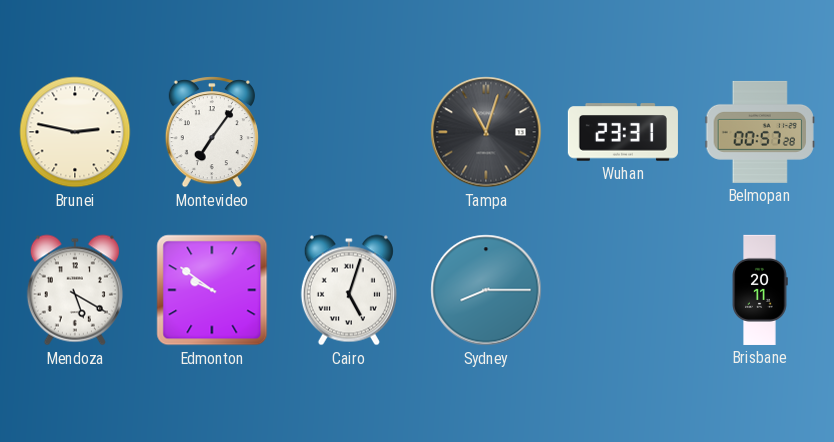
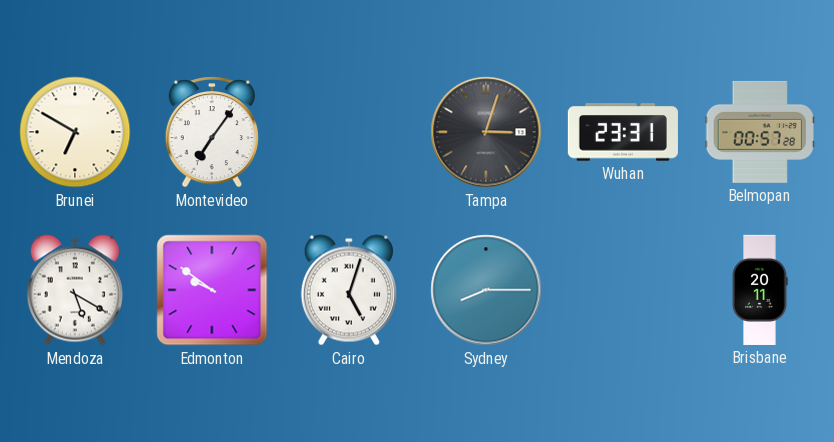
Brunei: 2:47 -> 6:50 (75, 132)
Tampa: 11:03 -> 3:03 (486, 132)
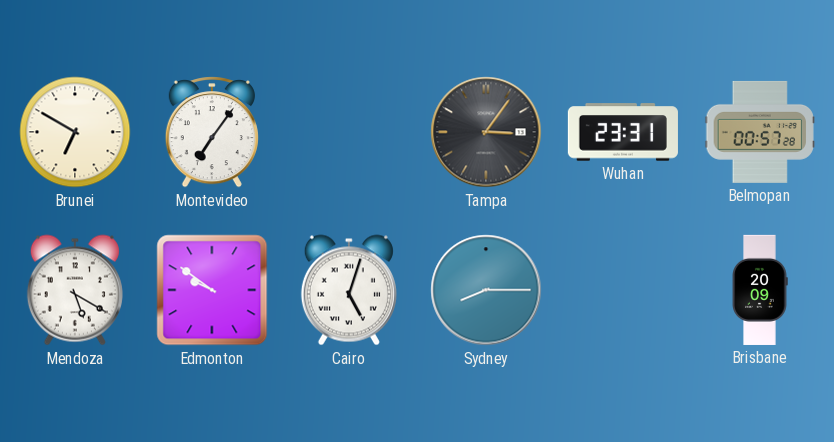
Tampa: 3:03 -> 3:06 (486, 132)
Brisbane: 20:11 -> 20:09 (760, 290)
